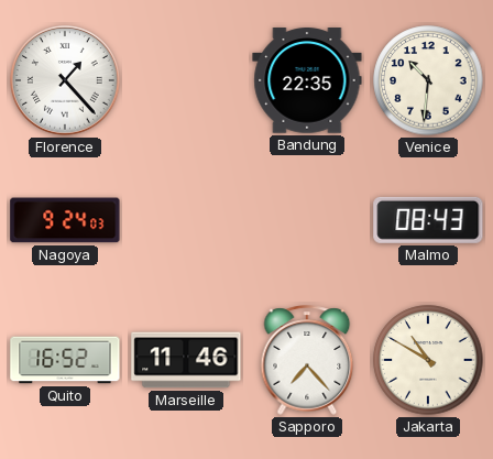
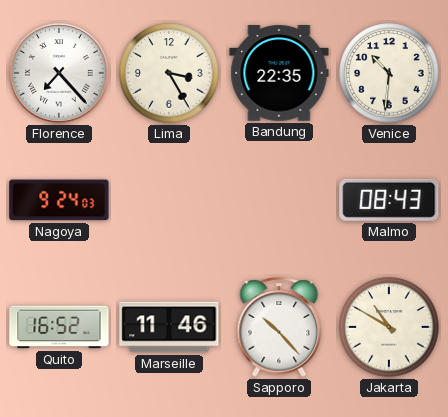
Florence: 1:23 -> 7:23 (60, 74)
Lima: none -> 3:25 (169, 73)
Sapporo: 7:23 -> 10:23 (279, 327)
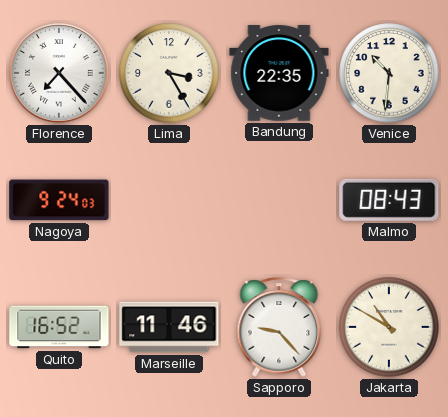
Sapporo: 10:23 -> 9:23 (279, 327)
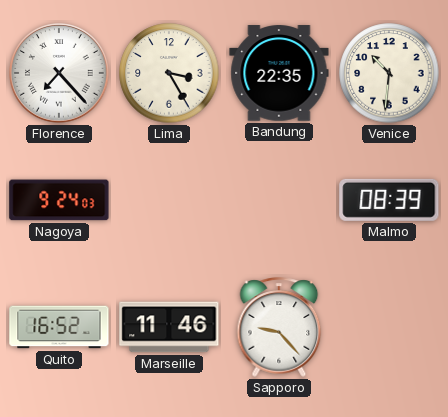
Malmo: 08:43 -> 08:39 (389, 200)
Jakarta: 10:50 -> none (389, 327)
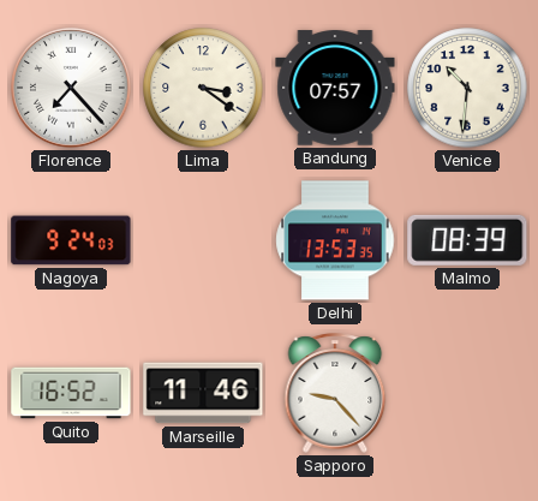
Lima: 3:25 -> 3:21 (203, 88)
Bandung: 22:35 -> 07:57 (335, 88)
Delhi: none -> 13:53 (335, 240)
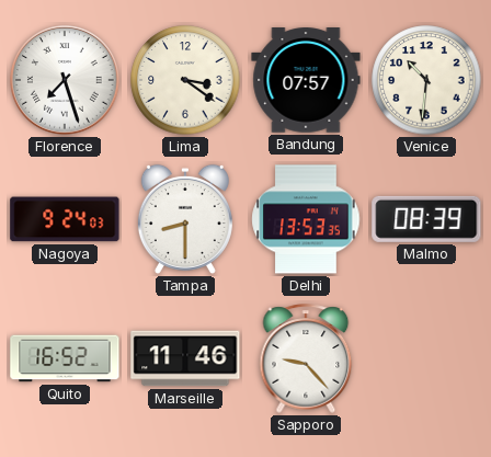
Florence: 7:23 -> 7:27 (66, 81)
Tampa: none -> 8:30 (185, 219)
